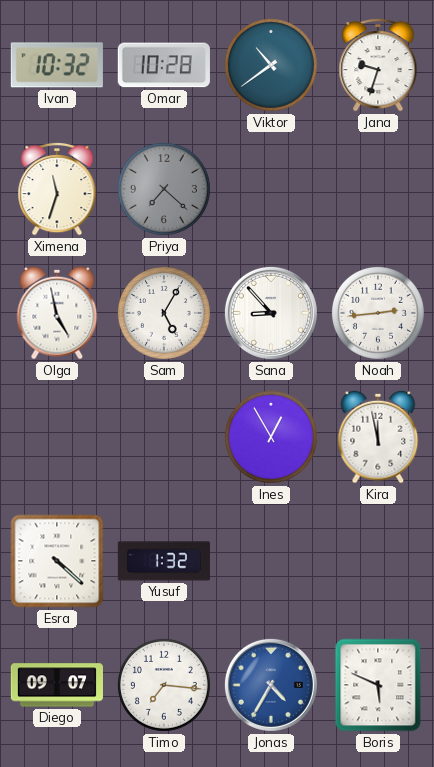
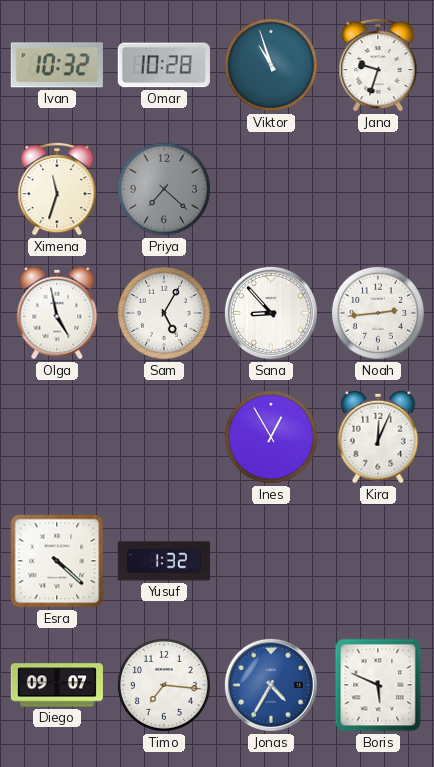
Viktor: 10:39 -> 10:57 (271, 65)
Kira: 11:58 -> 12:04 (378, 437)
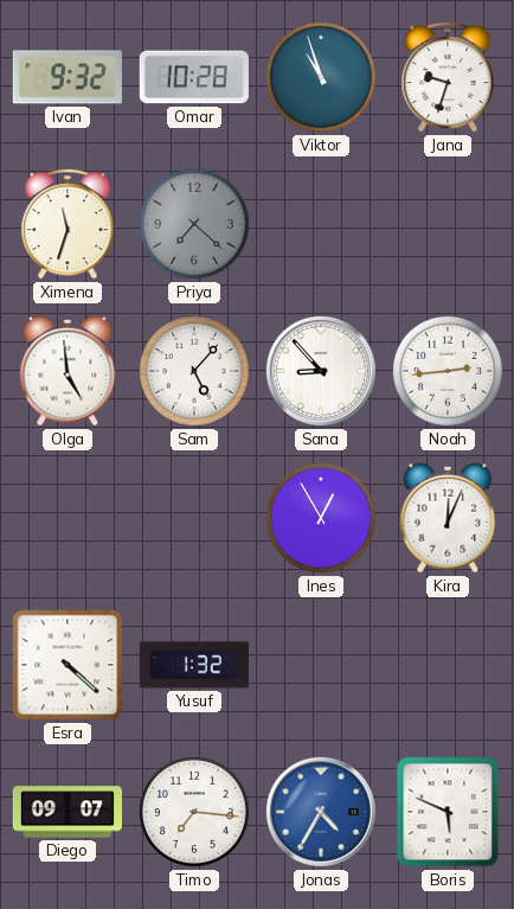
Ivan: 10:32 -> 9:32 (68, 77)
Olga: 4:58 -> 4:59 (68, 371)
Sam: 5:05 -> 5:07 (194, 371)
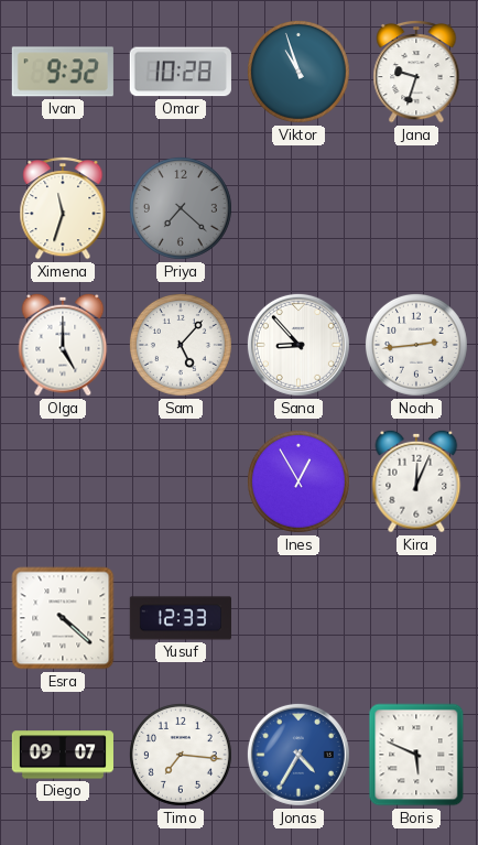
Olga: 4:59 -> 5:00 (63, 345)
Yusuf: 1:32 -> 12:33 (181, 618)
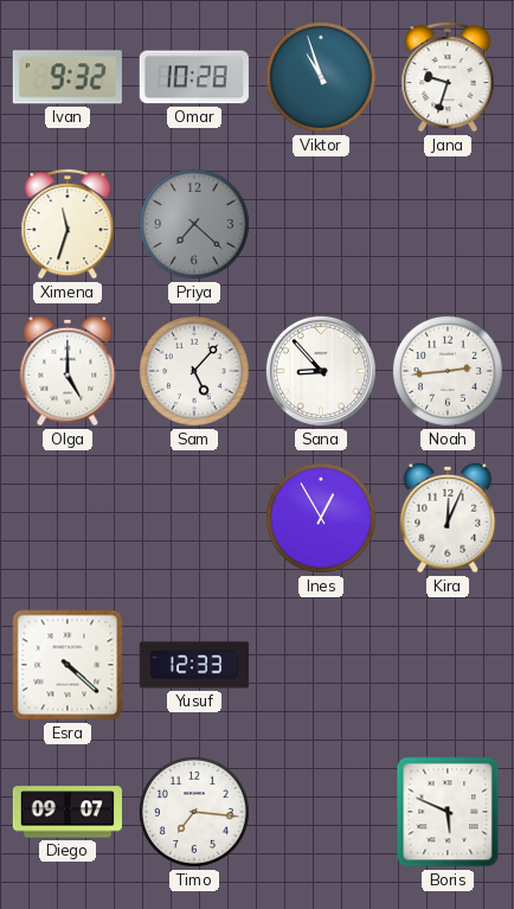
Jonas: 4:35 -> none (298, 755)
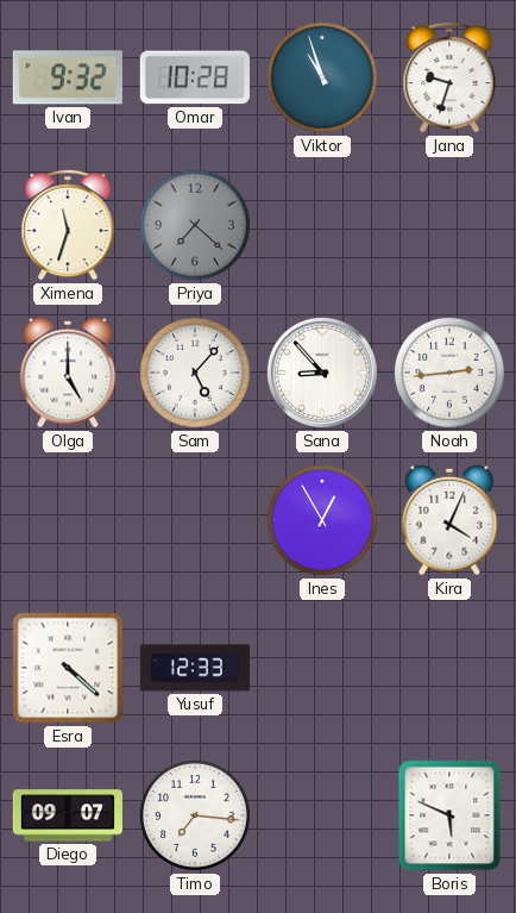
Kira: 12:04 -> 4:04 (449, 520)
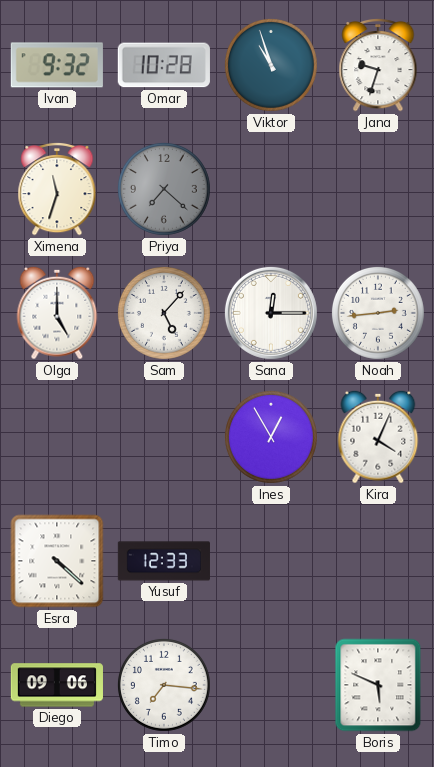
Sana: 8:53 -> 12:15 (271, 313)
Diego: 09:07 -> 09:06 (57, 685)
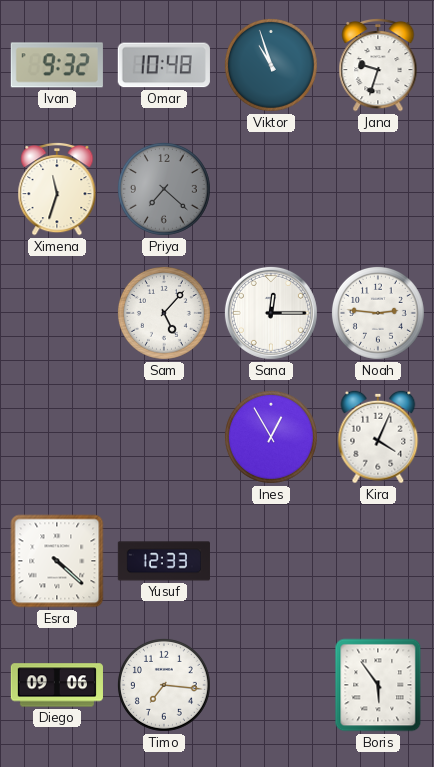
Omar: 10:28 -> 10:48 (164, 65)
Olga: 5:00 -> none (57, 313)
Noah: 2:44 -> 2:46 (378, 313)
Boris: 5:49 -> 5:54 (378, 685)
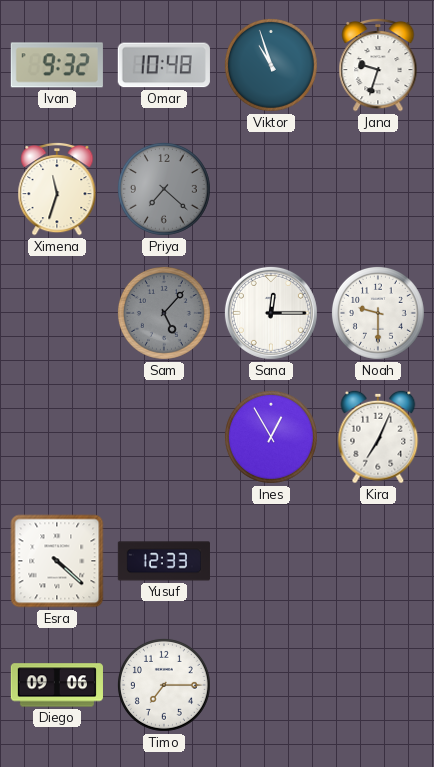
Sam dial: white -> grey (164, 313)
Noah: 2:46 -> 9:30 (378, 313)
Kira: 4:04 -> 7:04 (378, 437)
Timo: 7:16 -> 7:15 (164, 685)
Boris: 5:54 -> none (378, 685)
